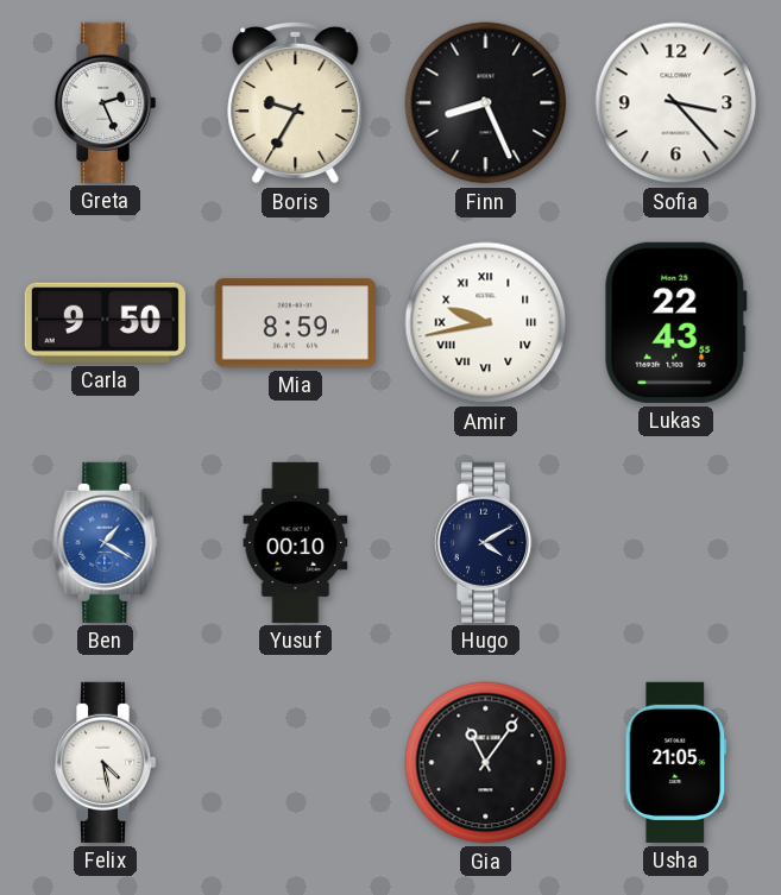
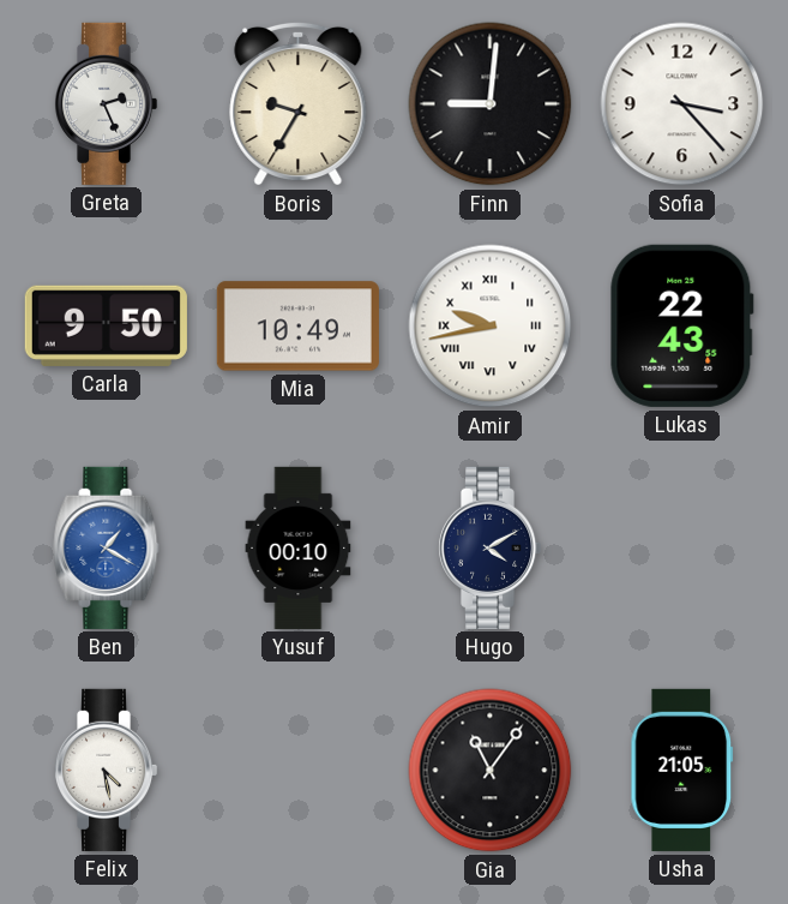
Finn: 8:26 -> 9:01 (491, 104)
Mia: 8:59 -> 10:49 (297, 327)
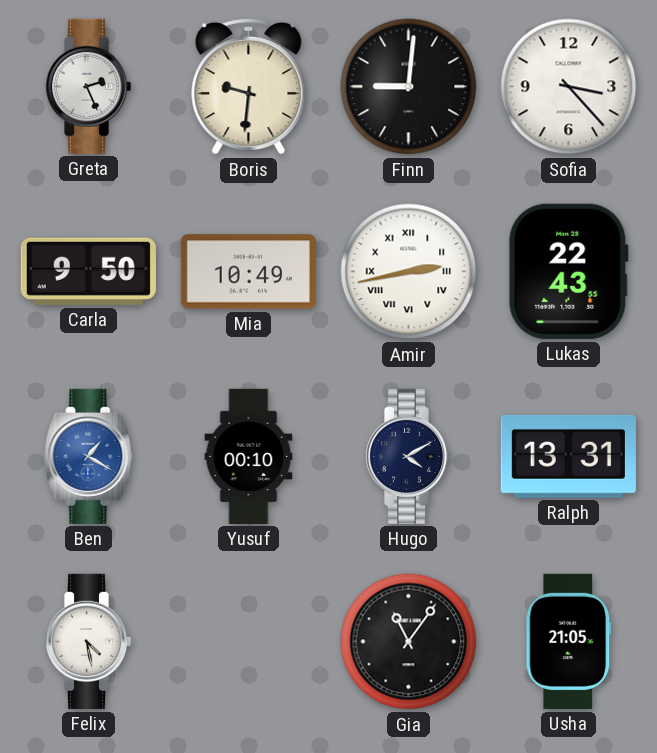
Boris: 9:35 -> 9:31 (249, 86)
Amir: 9:43 -> 2:43 (409, 272)
Ralph: none -> 13:31 (568, 456)
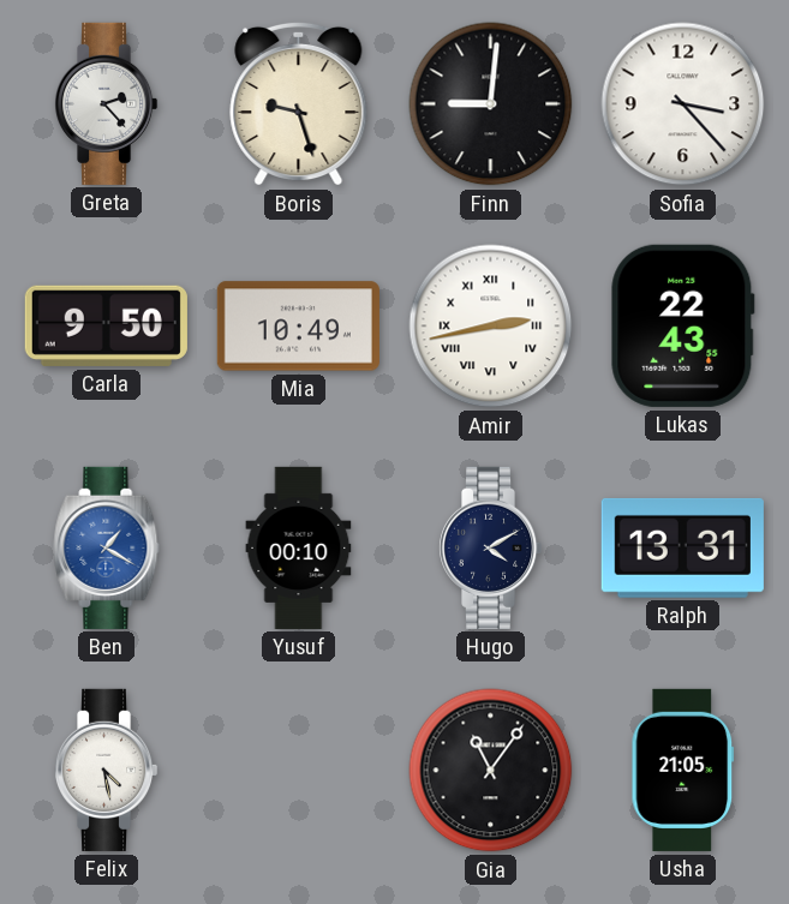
Greta: 2:26 -> 2:23 (106, 103)
Boris: 9:31 -> 9:27 (299, 103)
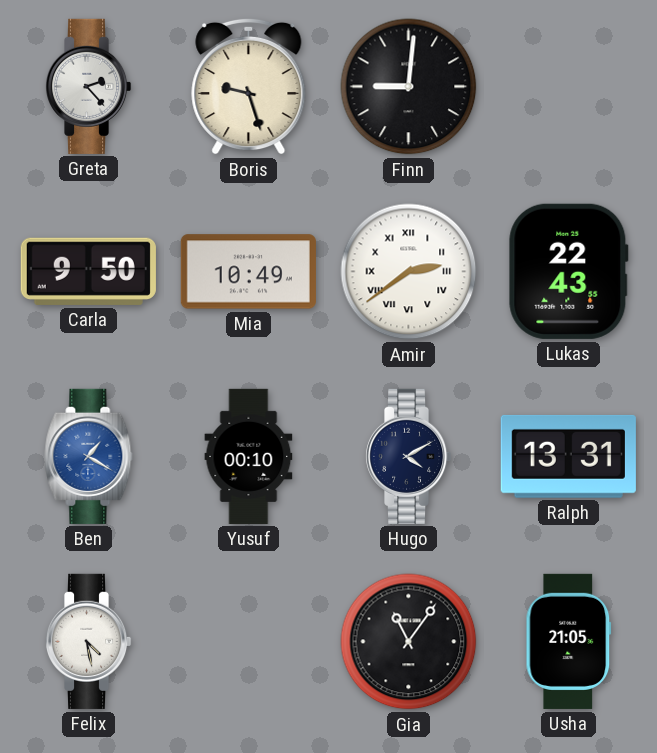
Sofia: 3:23 -> none (683, 104)
Amir: 2:43 -> 2:39 (409, 272)
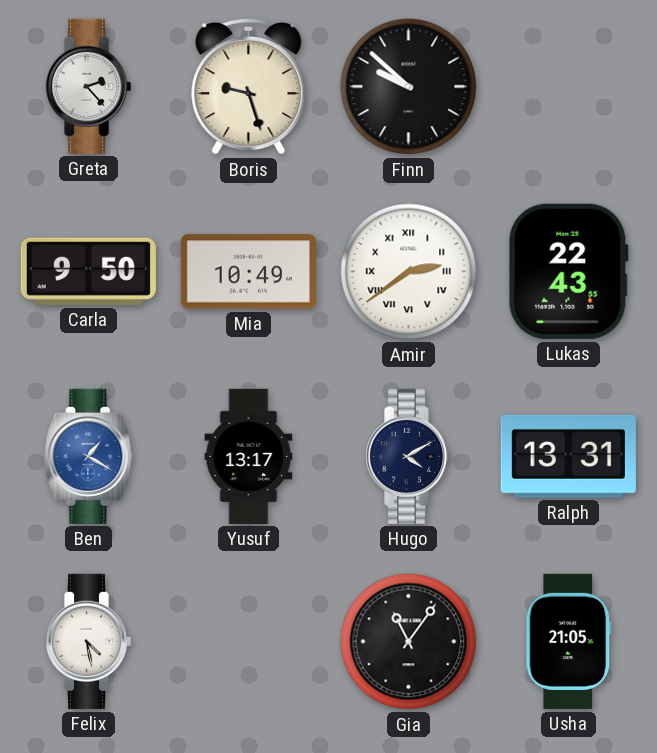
Finn: 9:01 -> 9:52 (409, 87)
Yusuf: 00:10 -> 13:17 (249, 456)
